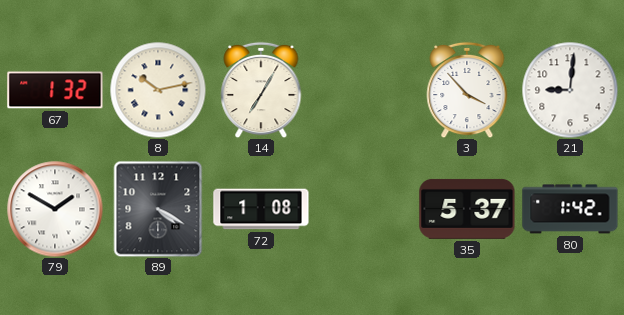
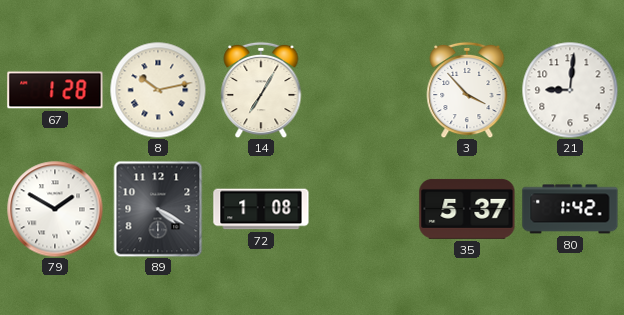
67: 1:32 -> 1:28 (55, 90)
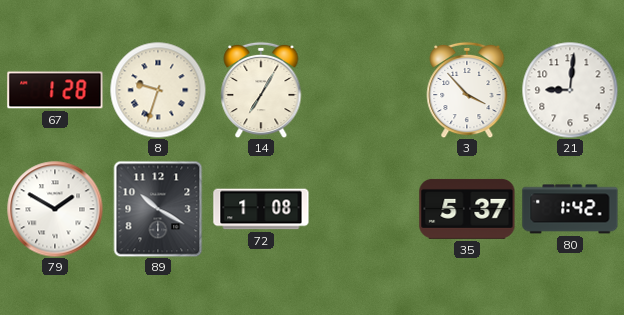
8: 10:13 -> 9:33 (158, 90)
89: 4:20 -> 10:20 (158, 209)
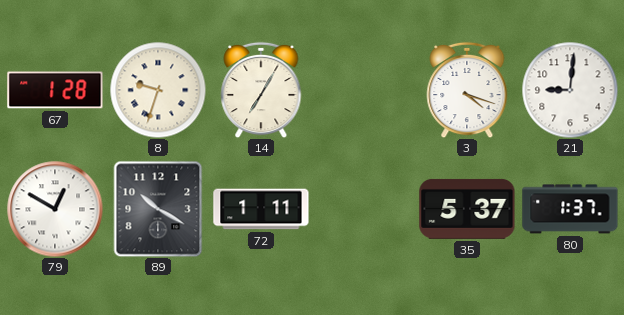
3: 3:53 -> 4:18 (467, 90)
79: 1:50 -> 12:50 (55, 209)
72: 1:08 -> 1:11 (261, 209)
80: 1:42 -> 1:37 (570, 209)
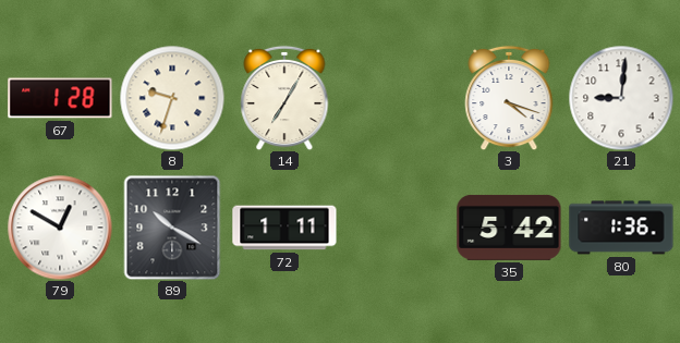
35: 5:37 -> 5:42 (509, 228)
80: 1:37 -> 1:36 (621, 228)
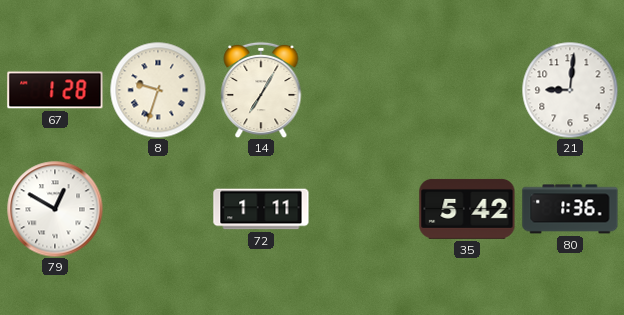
3: 4:18 -> none (509, 98)
89: 10:20 -> none (172, 228)
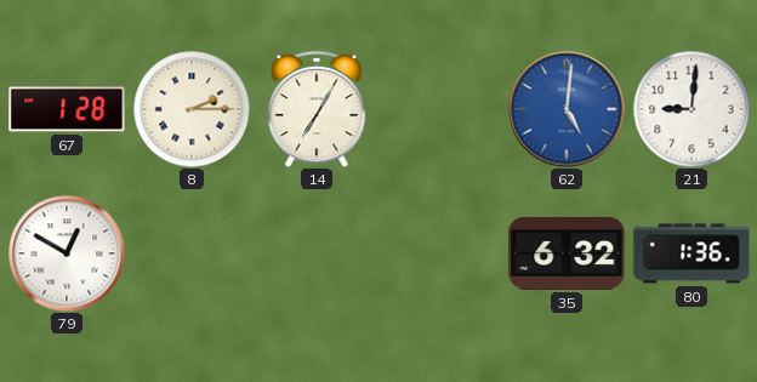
8: 9:33 -> 2:15 (192, 109)
62: none -> 5:01 (567, 109)
72: 1:11 -> none (261, 209)
35: 5:42 -> 6:32 (567, 253)
